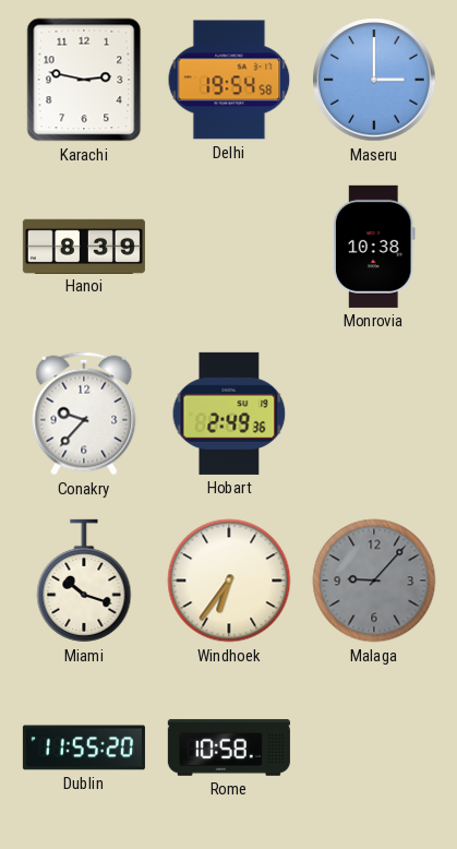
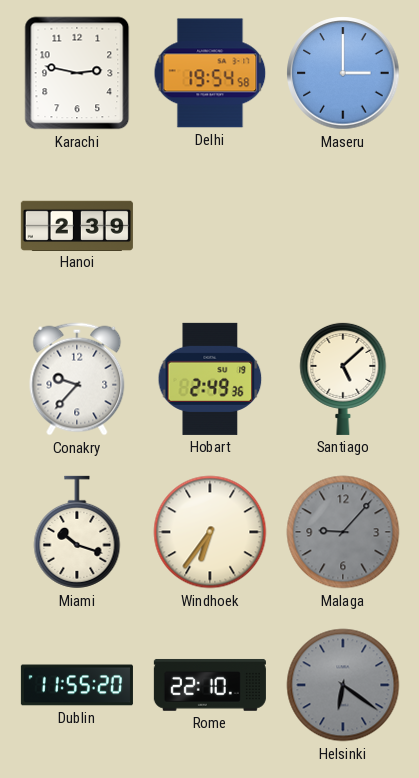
Hanoi: 8:39 -> 2:39 (77, 225)
Monrovia: 10:38 -> none (374, 247)
Santiago: none -> 5:08 (343, 378)
Rome: 10:58 -> 22:10 (210, 685)
Helsinki: none -> 6:21 (343, 685)
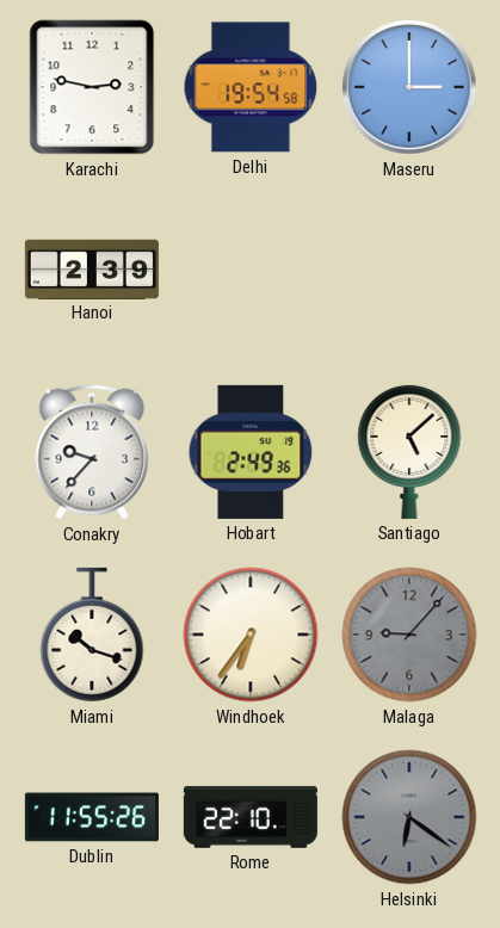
Dublin: 11:55:20 -> 11:55:26 (92, 817)
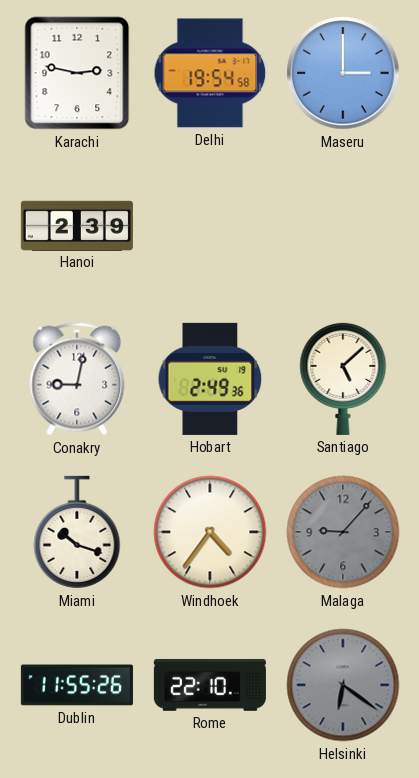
Conakry: 9:37 -> 9:02 (77, 379)
Windhoek: 6:36 -> 4:36 (210, 532)
